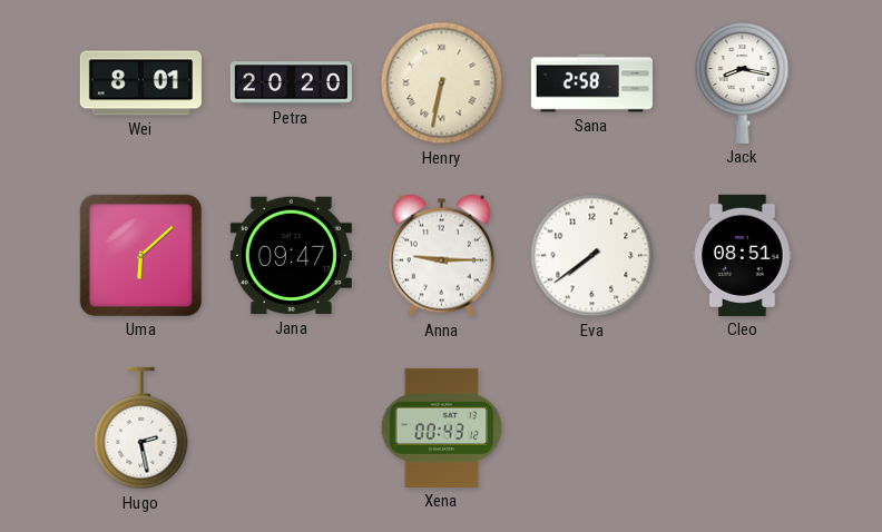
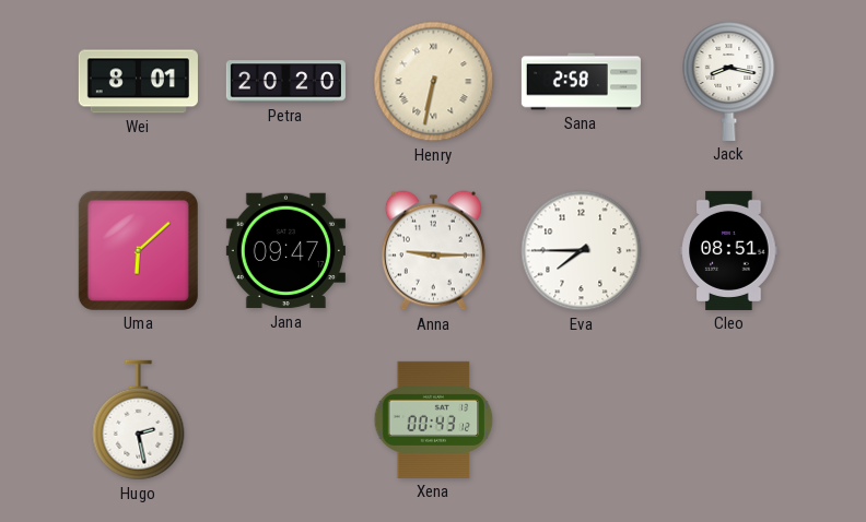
Eva: 7:39 -> 7:45 (582, 251)
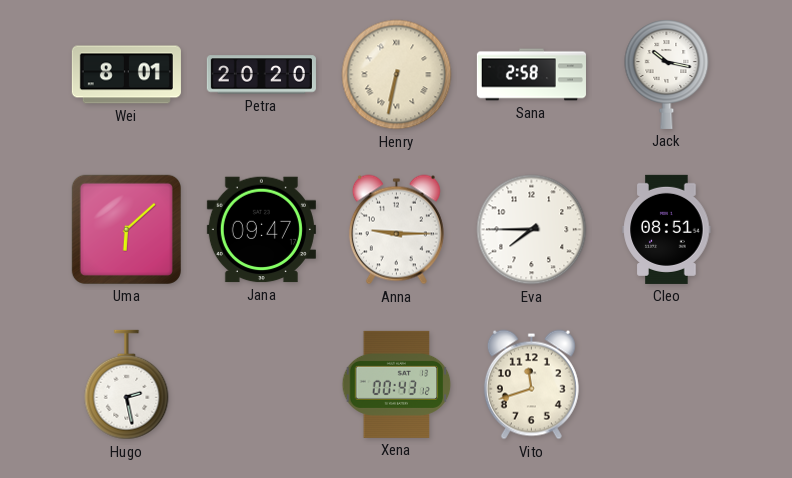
Jack: 8:17 -> 10:17 (667, 74)
Vito: none -> 11:42 (531, 385)
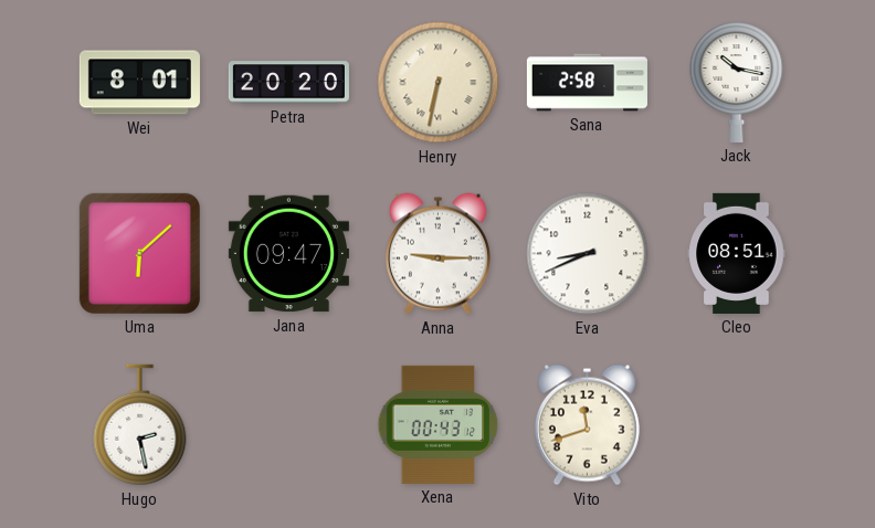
Eva: 7:45 -> 8:41 (588, 254)
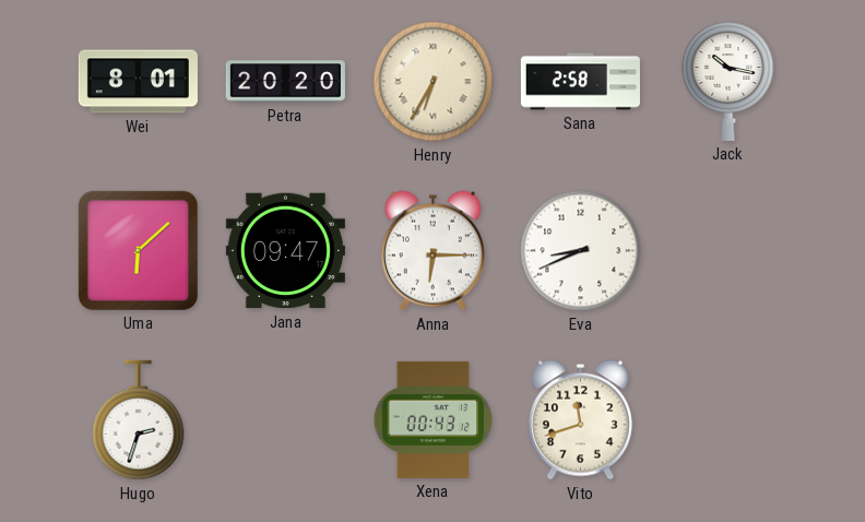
Henry: 6:32 -> 6:35 (434, 82)
Anna: 9:15 -> 6:15 (432, 251)
Cleo: 08:51 -> none (737, 253)
Hugo: 2:28 -> 2:33 (139, 420)
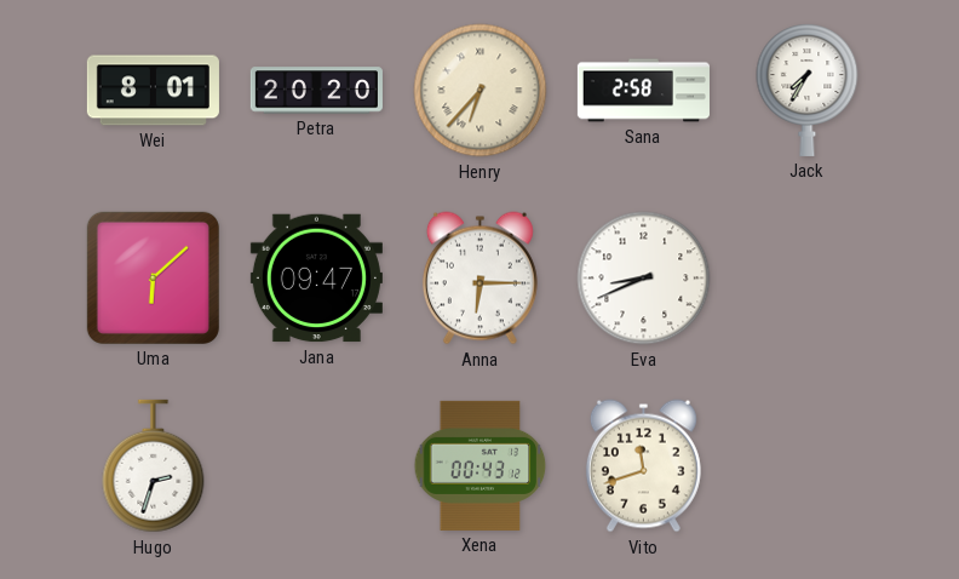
Henry: 6:35 -> 6:37 (481, 91)
Jack: 10:17 -> 7:35 (808, 90)
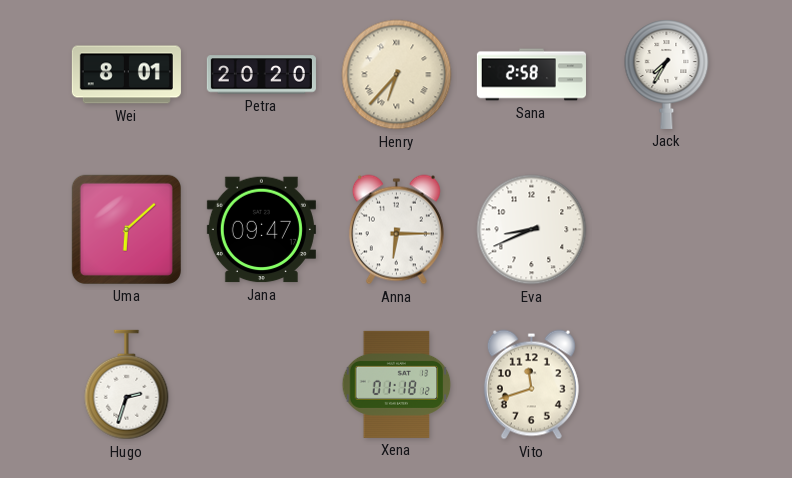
Xena: 00:43 -> 01:18 (397, 384)
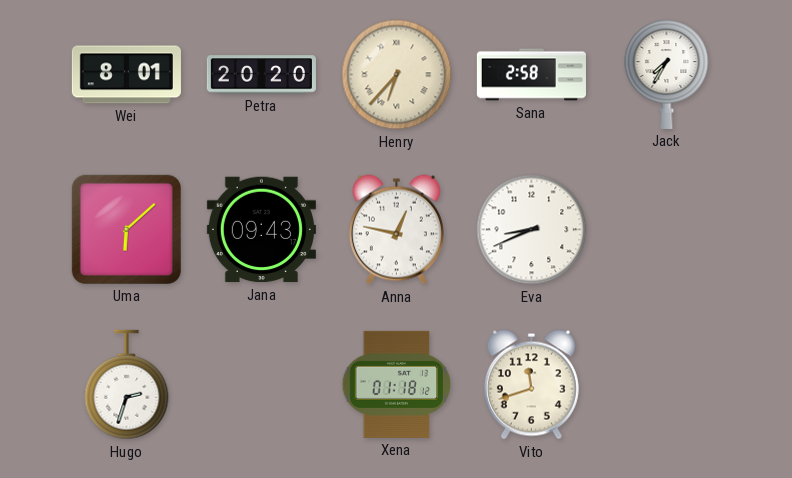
Jana: 09:47 -> 09:43 (261, 230)
Anna: 6:15 -> 12:47 (396, 230)
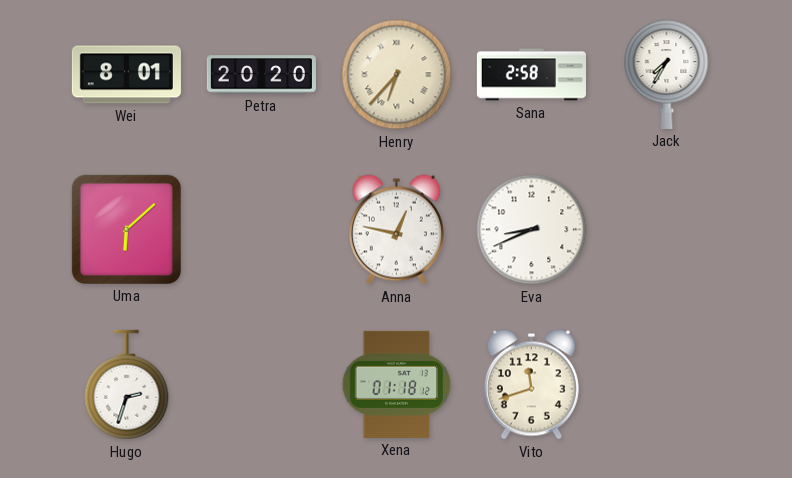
Jana: 09:43 -> none (261, 230)
